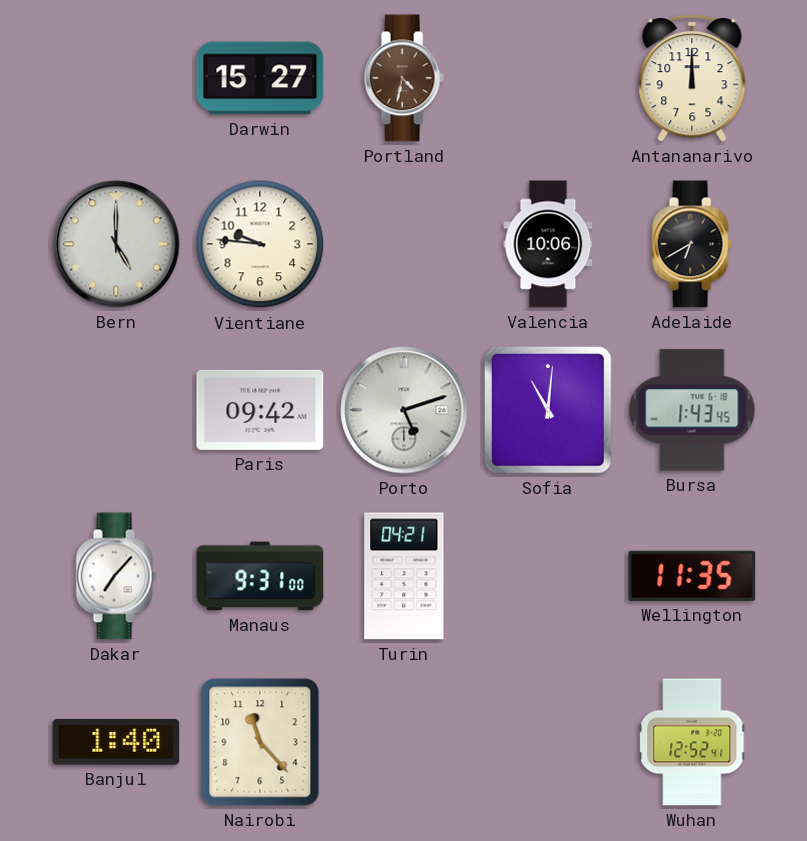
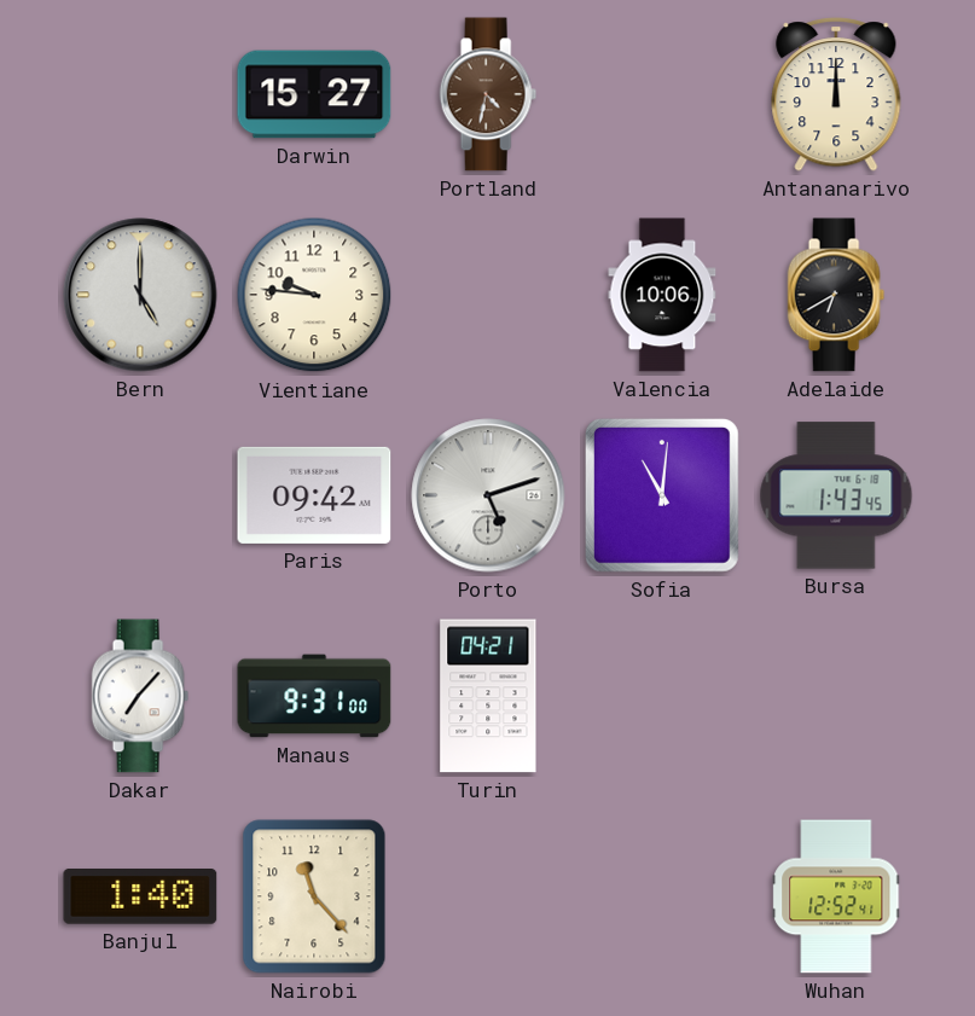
Wellington: 11:35 -> none (692, 576)
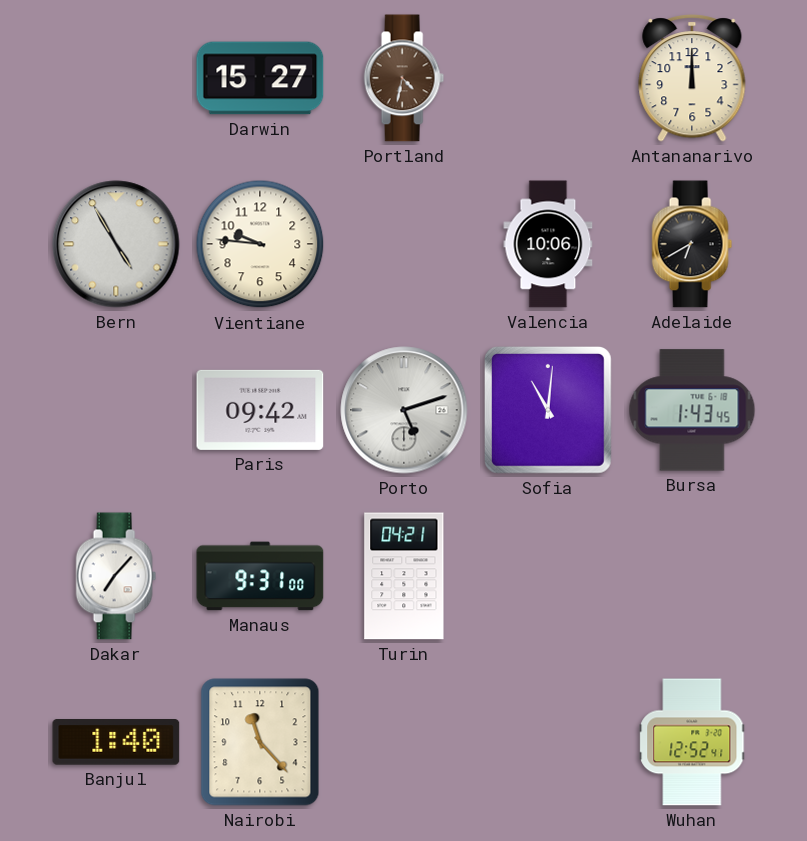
Bern: 5:00 -> 4:55 (116, 244)
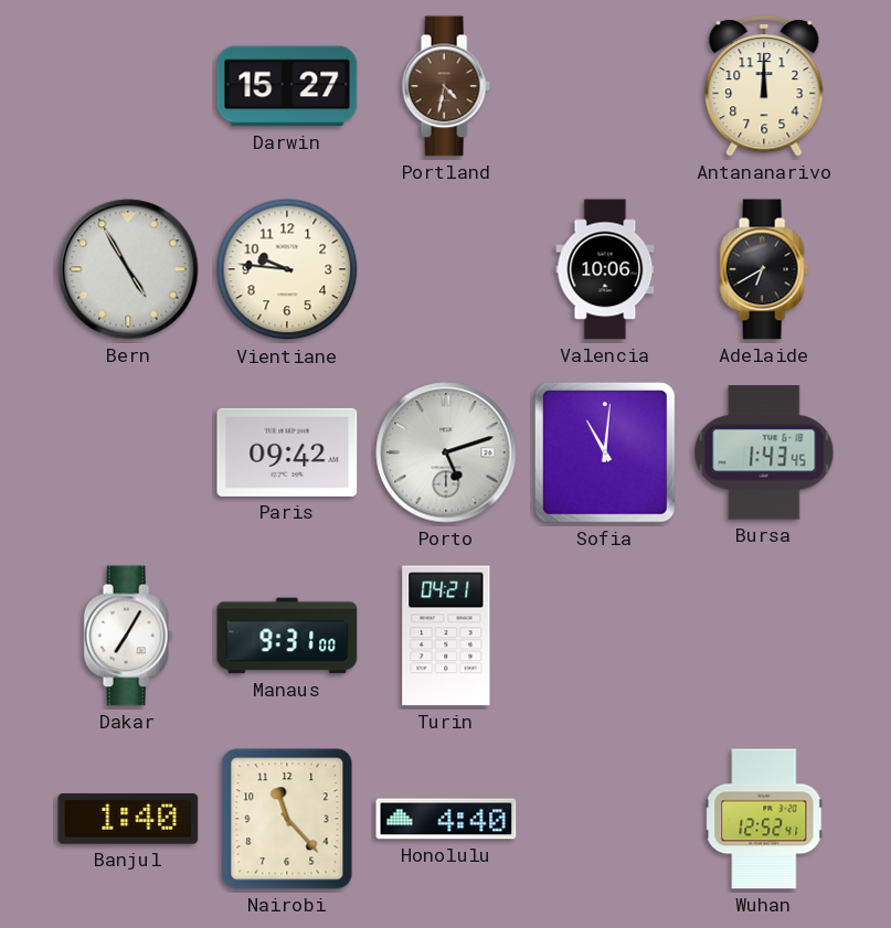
Dakar: 7:07 -> 7:05 (128, 636)
Honolulu: none -> 4:40 (446, 819)
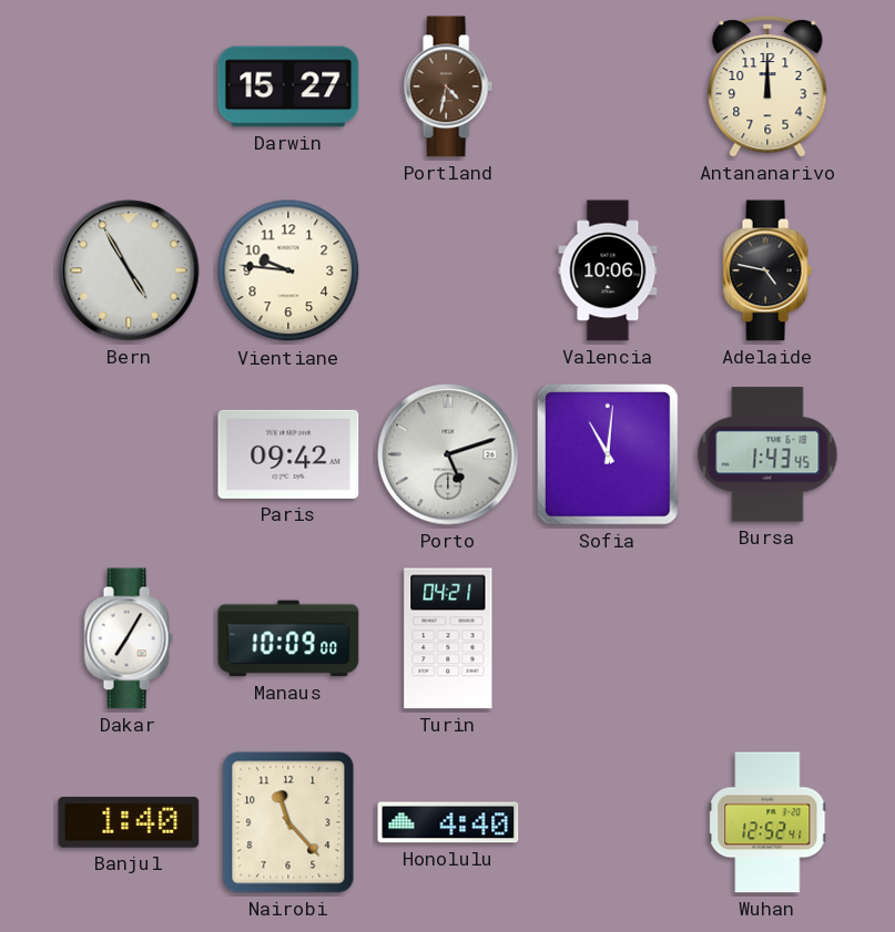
Adelaide: 6:40 -> 4:47 (767, 270)
Manaus: 9:31 -> 10:09 (288, 638)
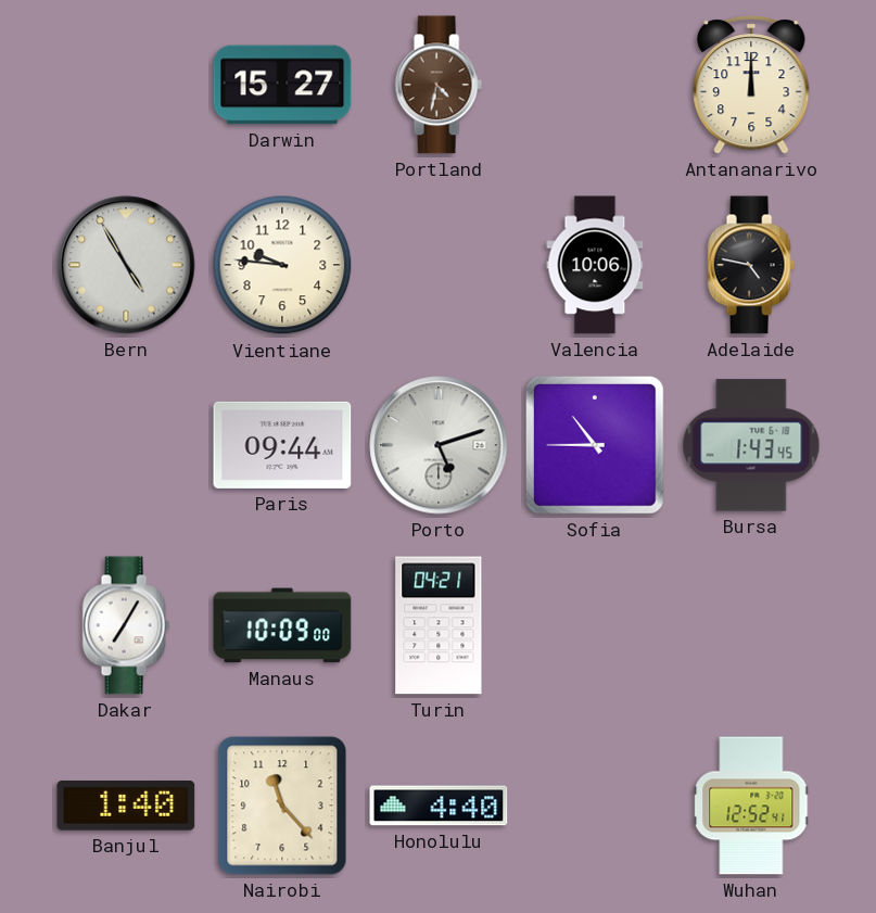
Paris: 09:42 -> 09:44 (282, 445)
Sofia: 11:01 -> 10:45 (595, 445)
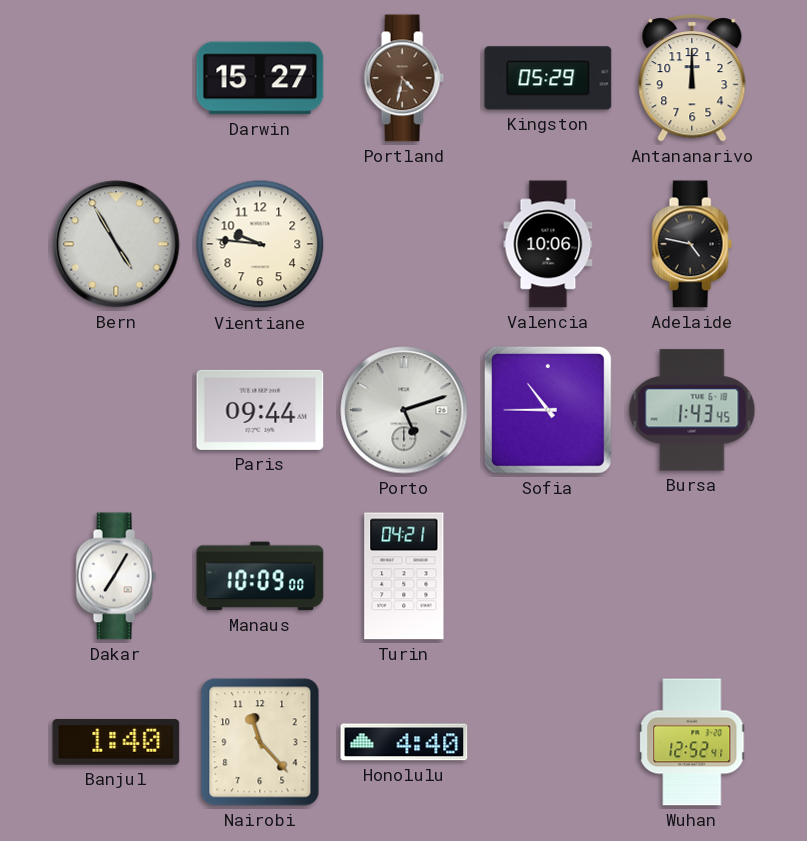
Kingston: none -> 05:29 (548, 78)
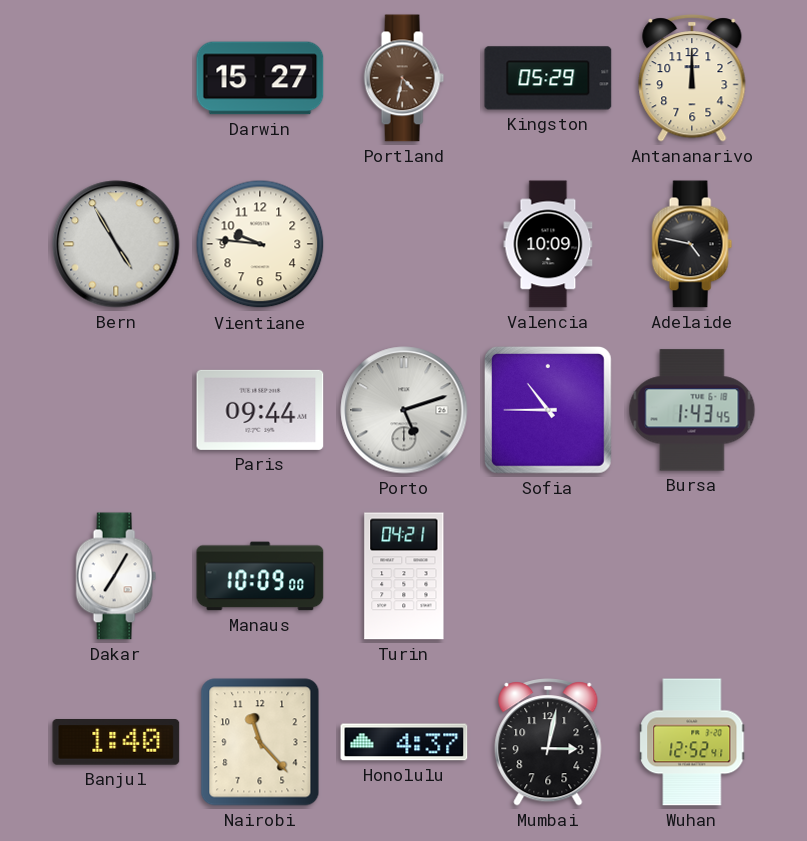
Valencia: 10:06 -> 10:09 (548, 244)
Honolulu: 4:40 -> 4:37 (404, 742)
Mumbai: none -> 3:02 (548, 742)
